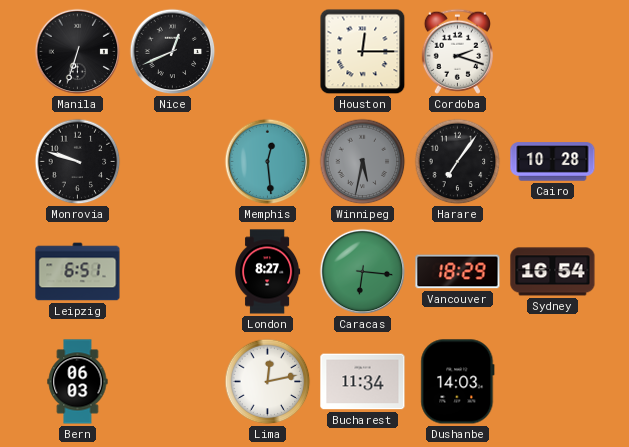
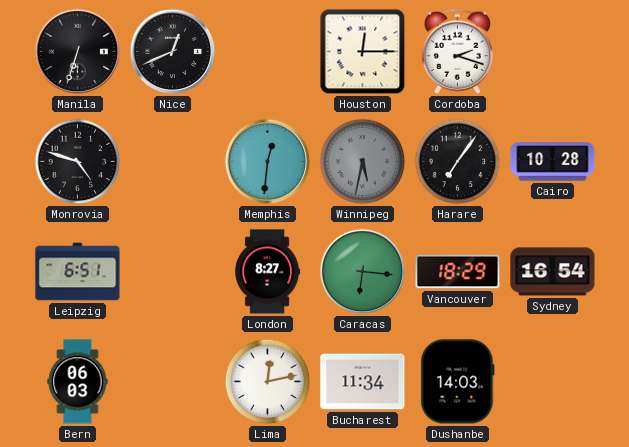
Monrovia: 9:48 -> 4:48 (78, 162)
Memphis: 12:29 -> 12:31 (268, 162)
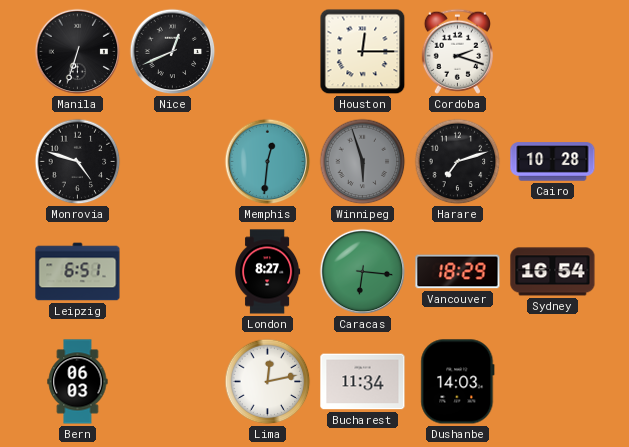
Winnipeg: 5:32 -> 5:57 (363, 162)
Harare: 7:06 -> 7:12 (458, 162)
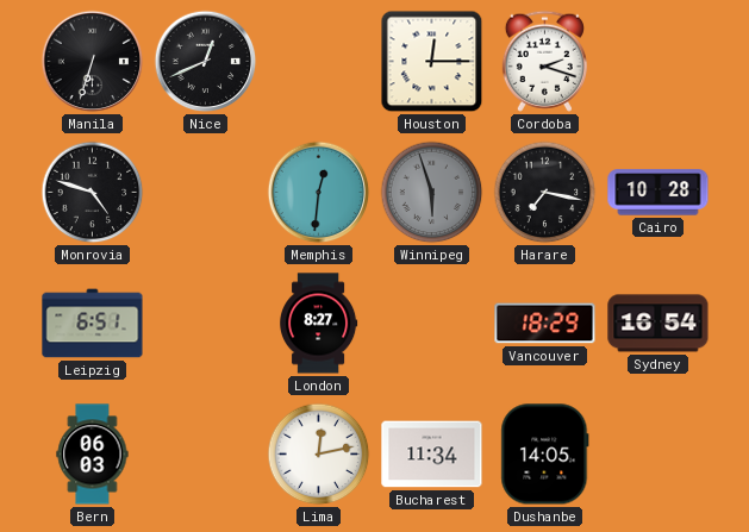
Harare: 7:12 -> 7:17 (545, 193)
Caracas: 6:16 -> none (363, 272)
Dushanbe: 14:03 -> 14:05 (545, 455)
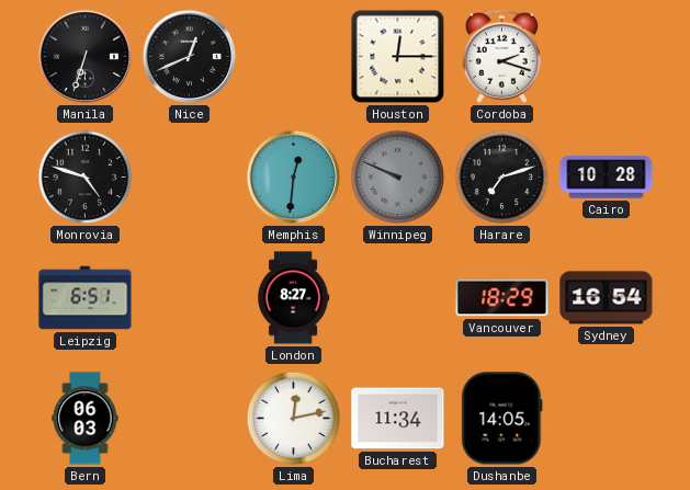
Winnipeg: 5:57 -> 9:49 (398, 178)
Harare: 7:17 -> 7:12 (502, 178)
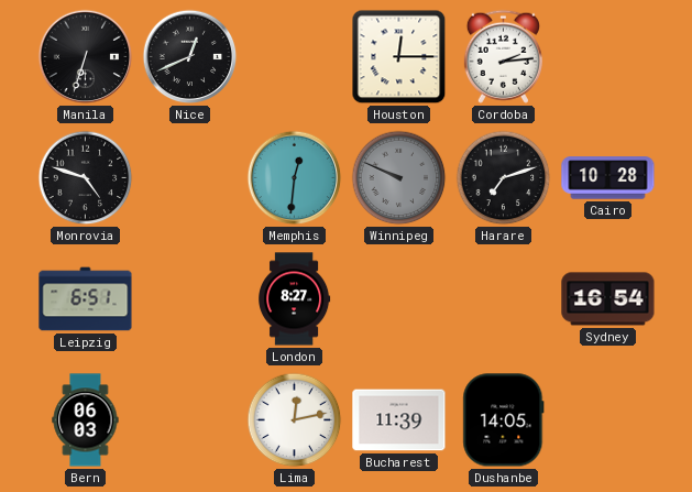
Cordoba: 2:18 -> 2:14 (503, 56)
Vancouver: 18:29 -> none (502, 298)
Bucharest: 11:34 -> 11:39 (399, 420)
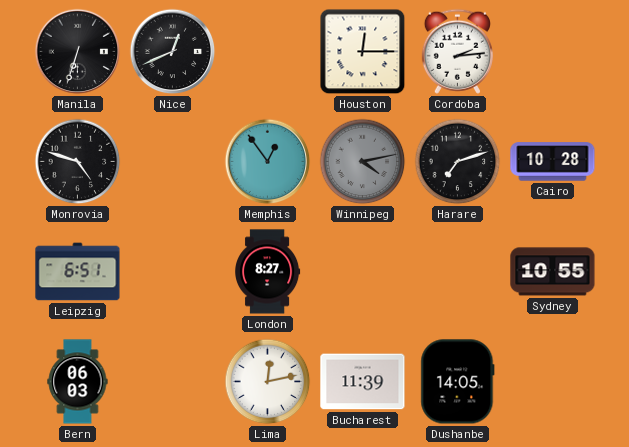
Memphis: 12:31 -> 12:54 (268, 162)
Winnipeg: 9:49 -> 4:13 (363, 162)
Sydney: 16:54 -> 10:55 (553, 272)
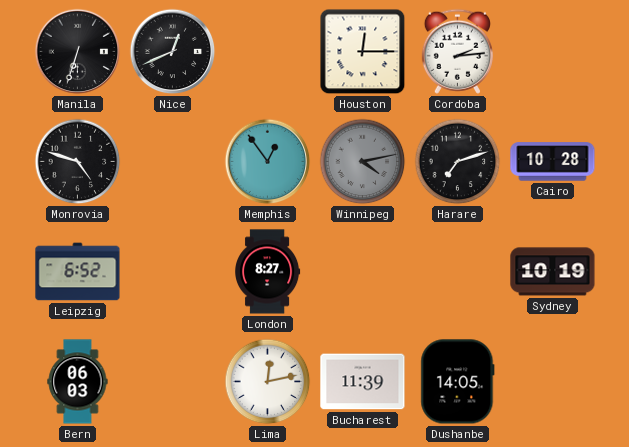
Leipzig: 6:51 -> 6:52 (78, 272)
Sydney: 10:55 -> 10:19 (553, 272)
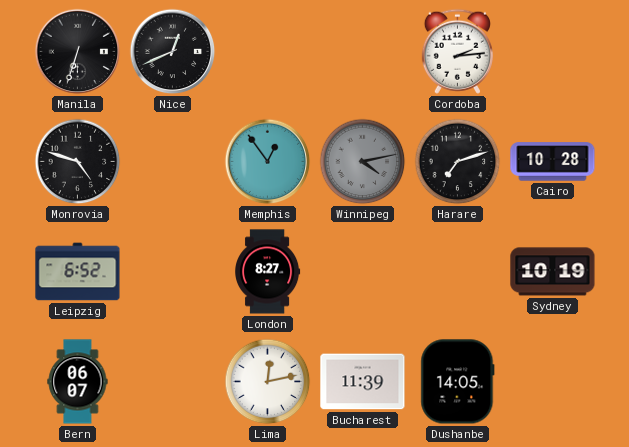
Houston: 12:15 -> none (363, 52)
Bern: 06:03 -> 06:07 (78, 382)
